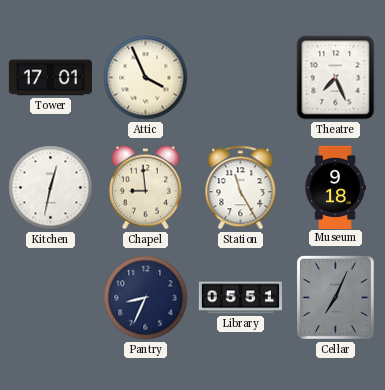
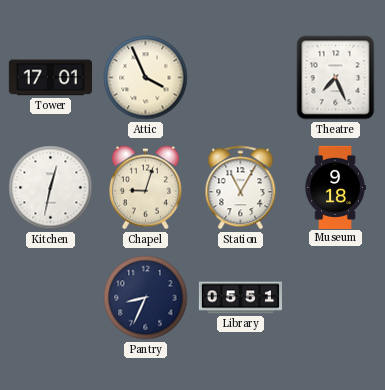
Chapel: 8:59 -> 9:03 (145, 188)
Station: 11:25 -> 11:05 (241, 188)
Cellar: 7:04 -> none (335, 297)
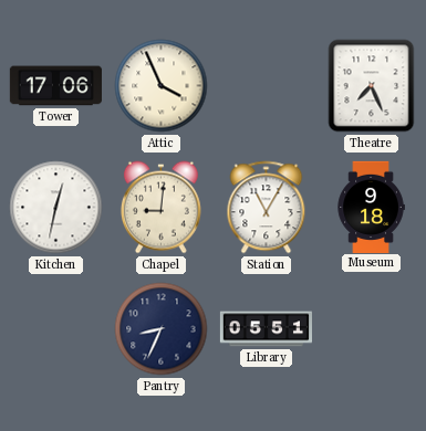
Tower: 17:01 -> 17:06 (55, 86)
Chapel: 9:03 -> 9:01 (160, 208)
